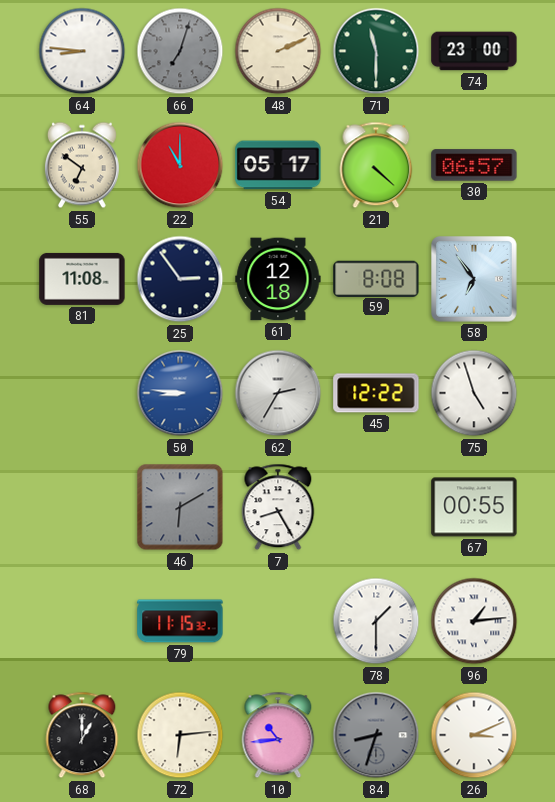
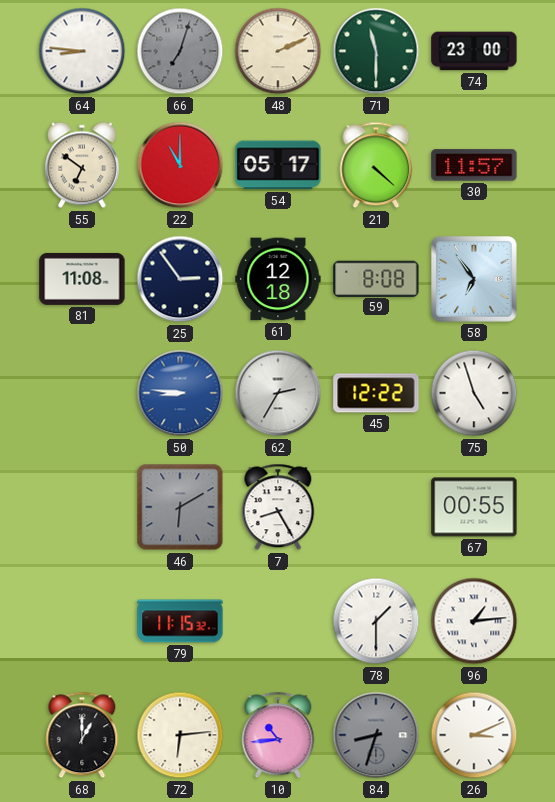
30: 06:57 -> 11:57 (474, 165)
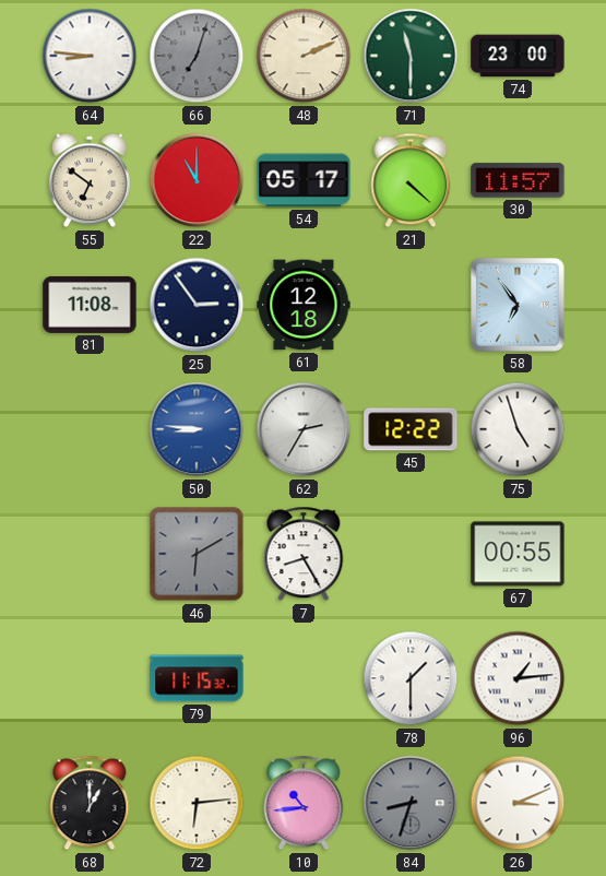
59: 8:08 -> none (376, 278)
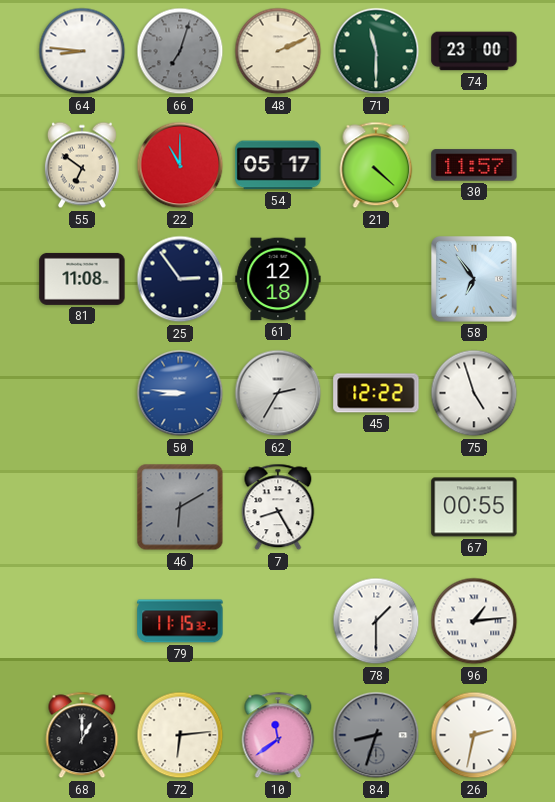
10: 10:44 -> 11:39 (278, 735)
26: 3:11 -> 2:32 (474, 735)
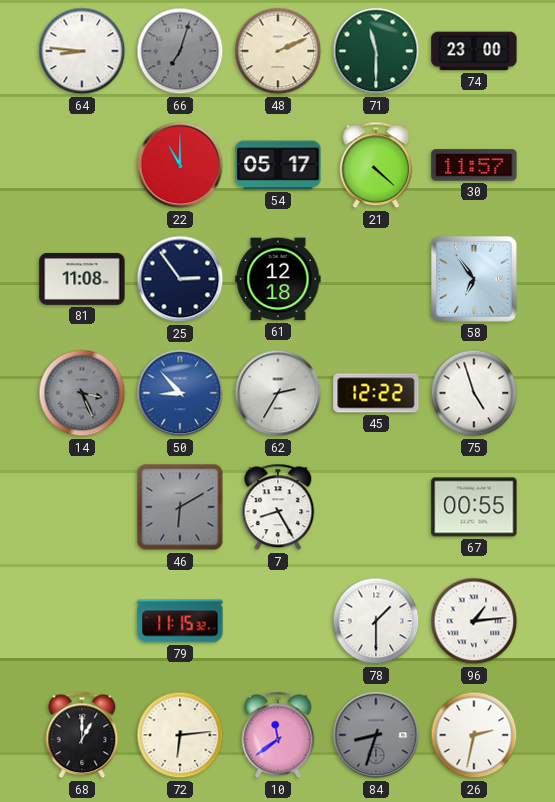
55: 6:51 -> none (82, 165)
14: none -> 3:26 (82, 393)
50: 8:46 -> 8:53 (180, 393)
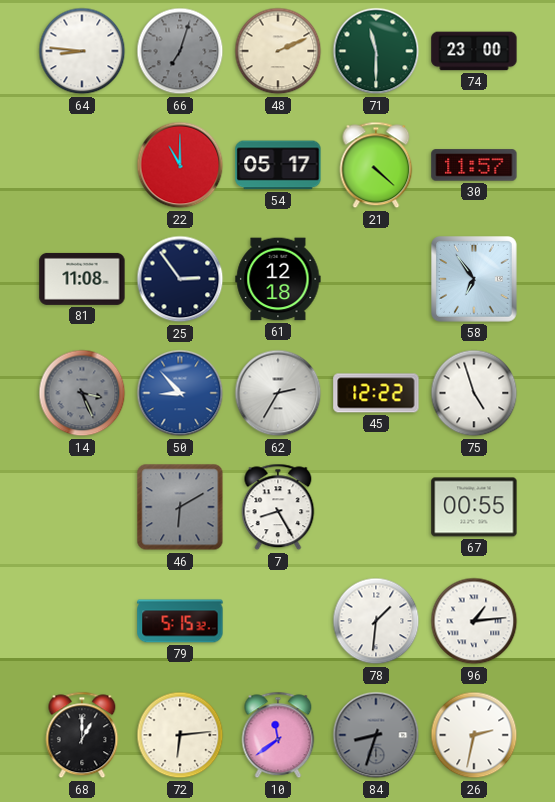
79: 11:15 -> 5:15 (180, 621)
78: 1:30 -> 1:31 (376, 621)
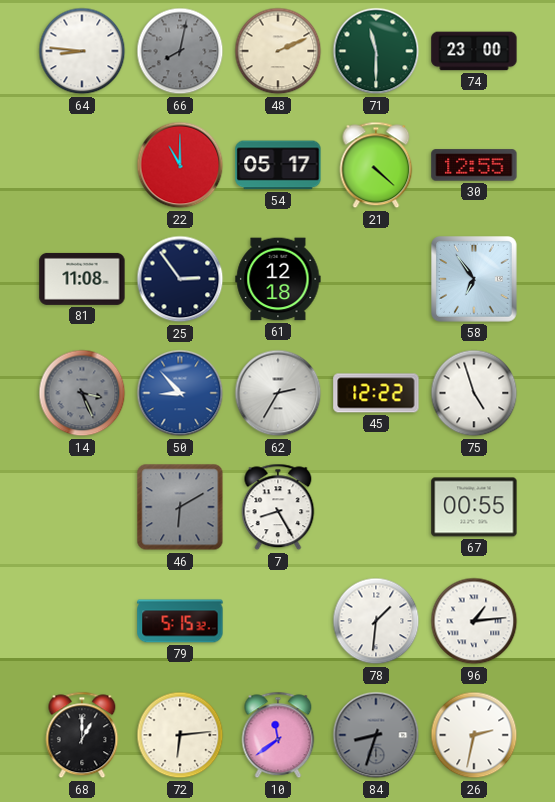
66: 7:03 -> 8:02 (180, 51)
30: 11:57 -> 12:55 (474, 165)
